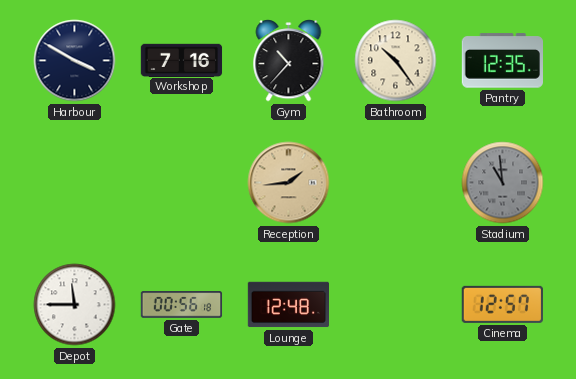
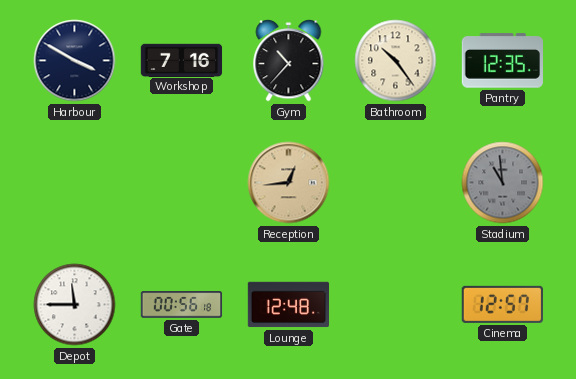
Reception: 1:44 -> 12:44 (289, 183)
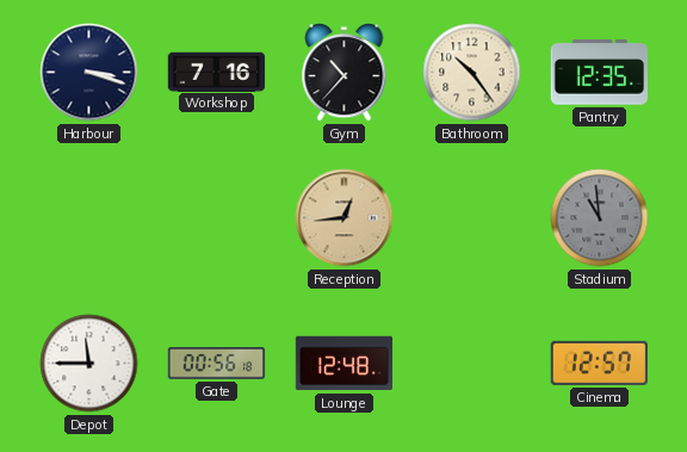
Harbour: 3:50 -> 3:18 (89, 73)
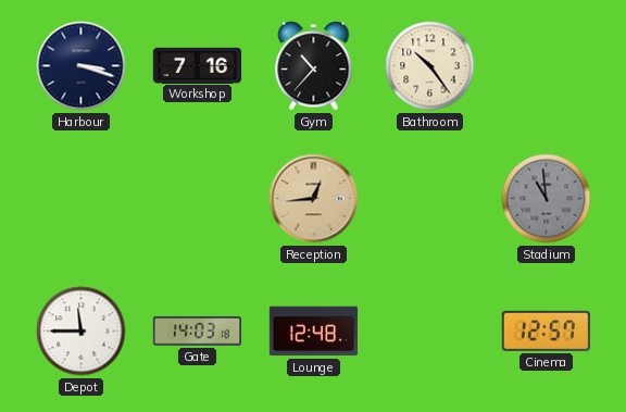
Pantry: 12:35 -> none (599, 73)
Gate: 00:56 -> 14:03 (198, 332)
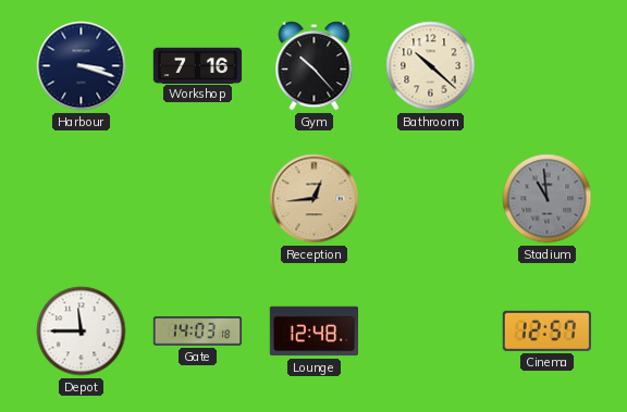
Gym: 10:37 -> 10:23 (315, 66)
Bathroom: 10:24 -> 10:22 (431, 66)
